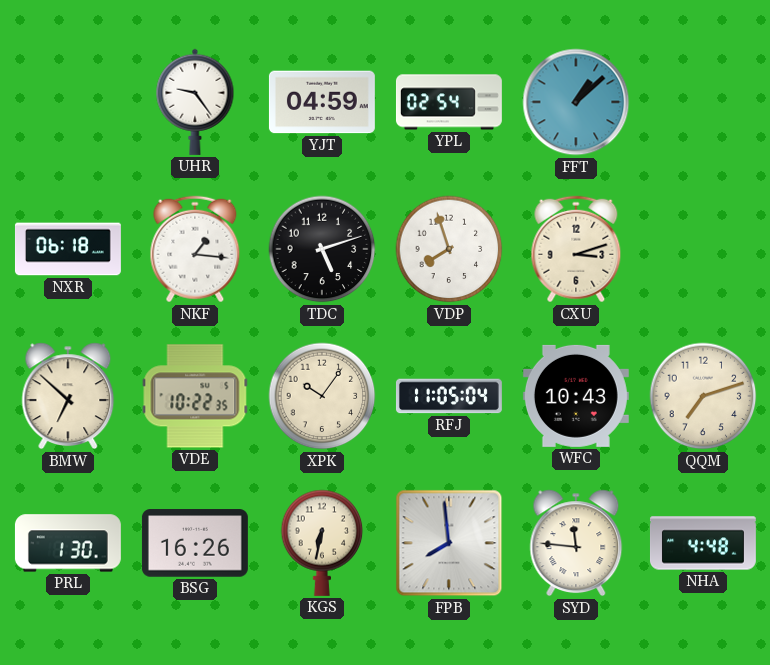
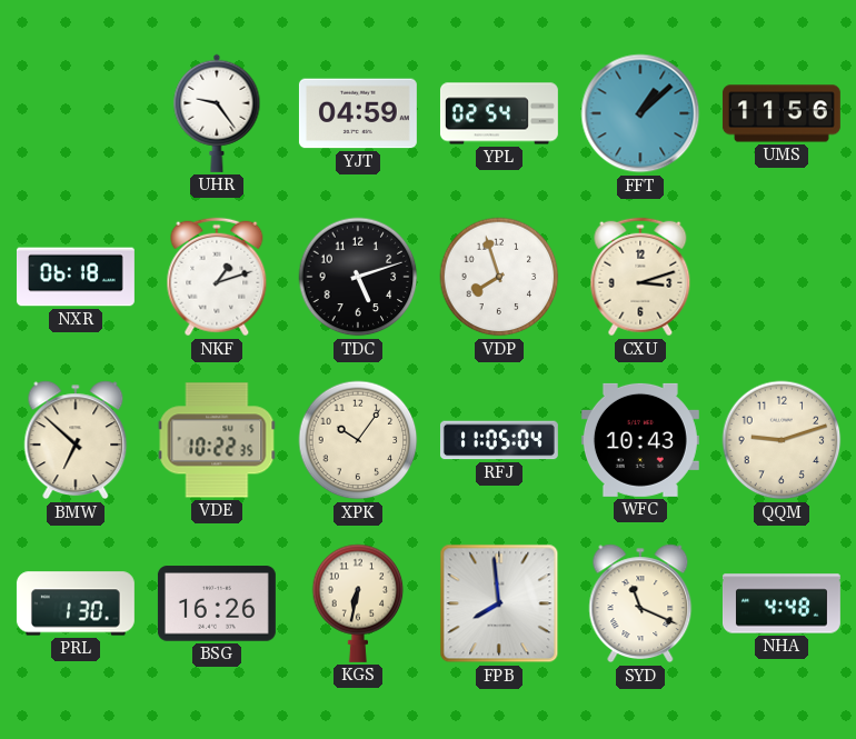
UMS: none -> 11:56 (782, 113)
NKF: 1:16 -> 1:12 (217, 277)
QQM: 7:12 -> 9:12 (782, 440)
SYD: 11:46 -> 11:19 (640, 603)
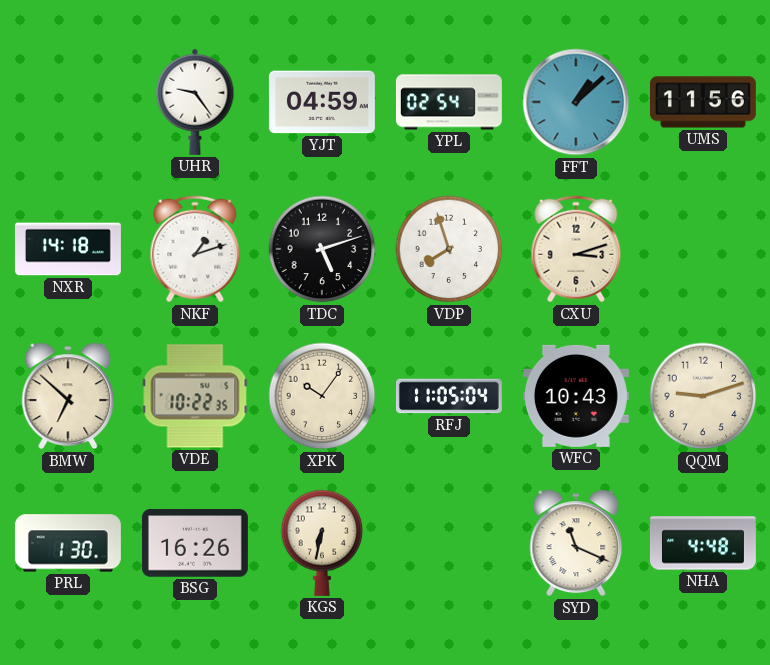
NXR: 06:18 -> 14:18 (68, 249)
FPB: 7:59 -> none (499, 603)
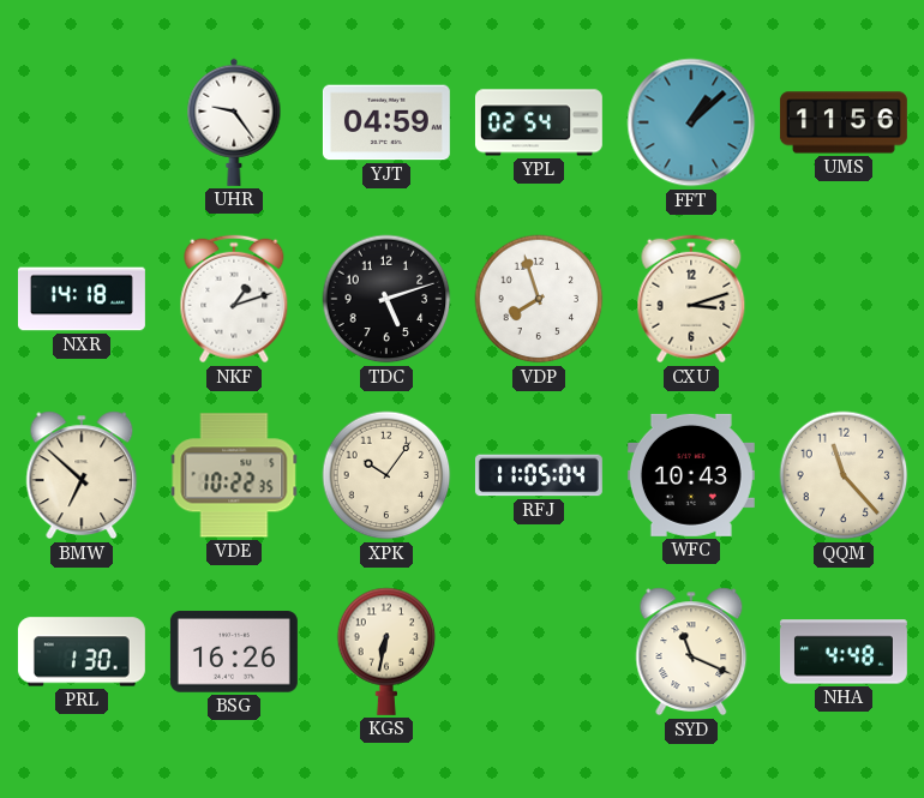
QQM: 9:12 -> 11:23 (844, 475)
